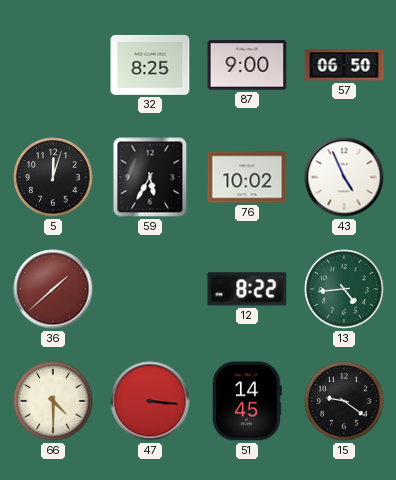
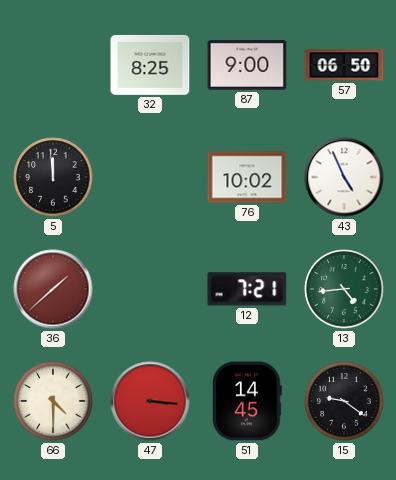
5: 12:03 -> 11:59 (53, 177)
59: 5:35 -> none (150, 177)
12: 8:22 -> 7:21 (247, 289)
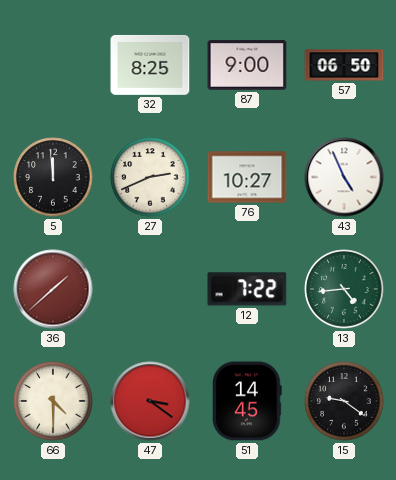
27: none -> 2:41 (150, 177)
76: 10:02 -> 10:27 (247, 177)
12: 7:21 -> 7:22 (247, 289)
47: 3:16 -> 3:21 (150, 401)
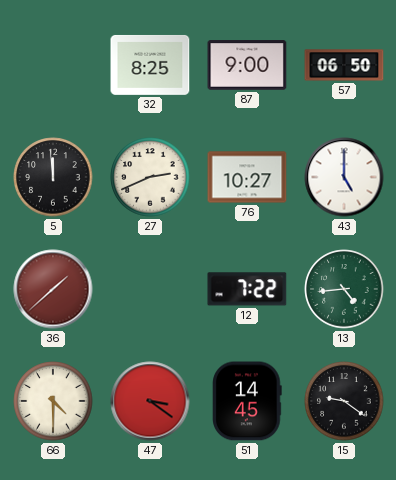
43: 4:56 -> 5:00 (344, 177)
